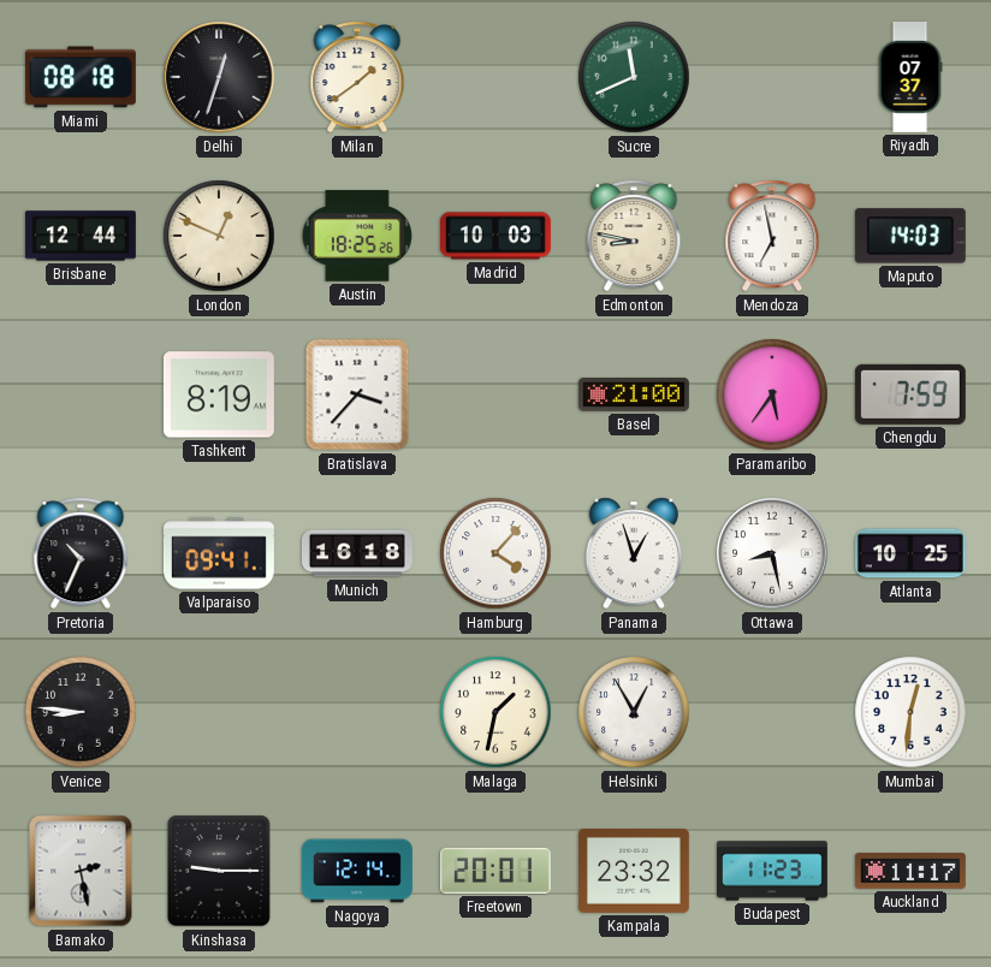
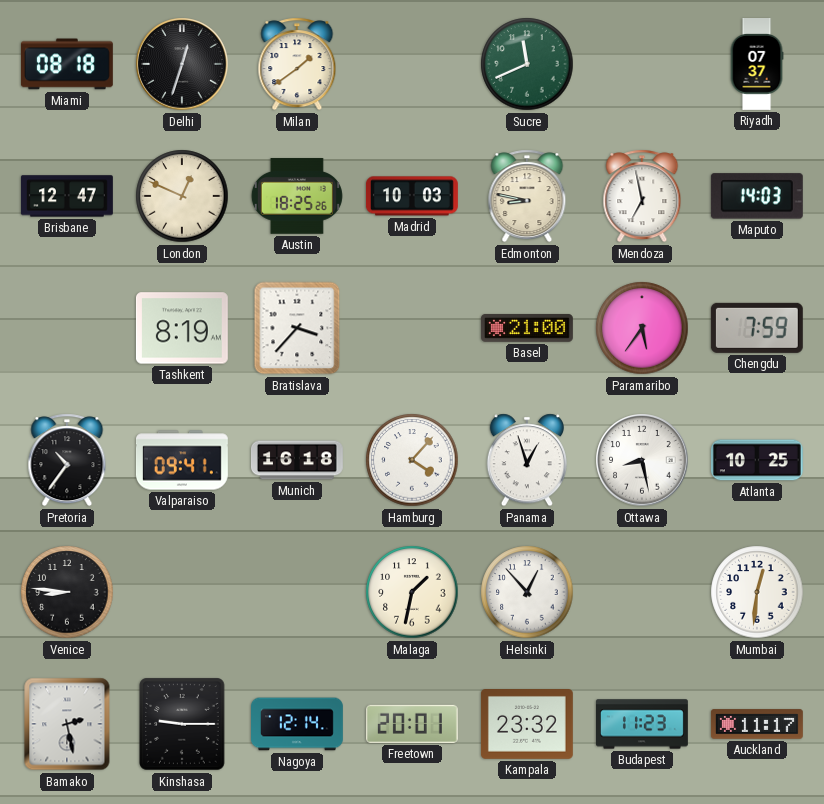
Brisbane: 12:44 -> 12:47 (67, 196)
Pretoria: 10:34 -> 10:36 (67, 460)
Helsinki: 12:55 -> 12:53 (527, 592)
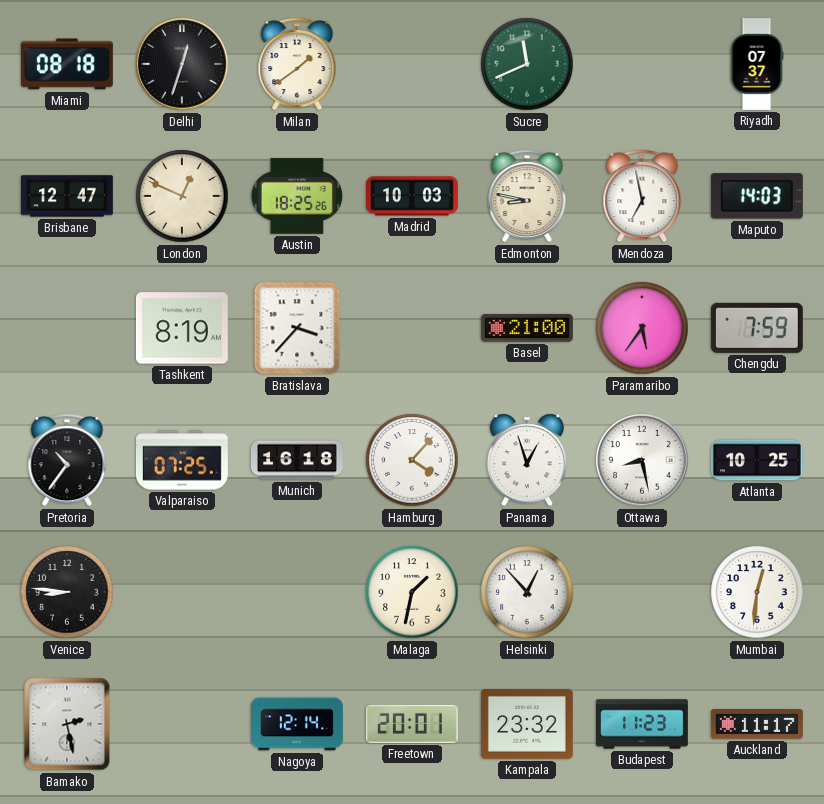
Valparaiso: 09:41 -> 07:25 (182, 460)
Kinshasa: 9:15 -> none (182, 724)
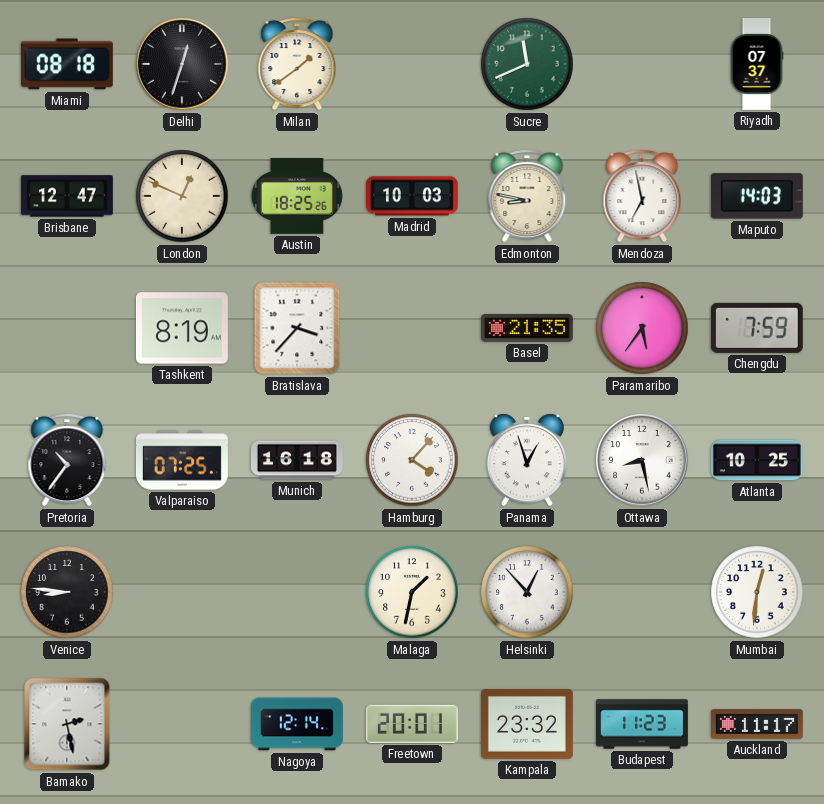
Basel: 21:00 -> 21:35 (527, 328)
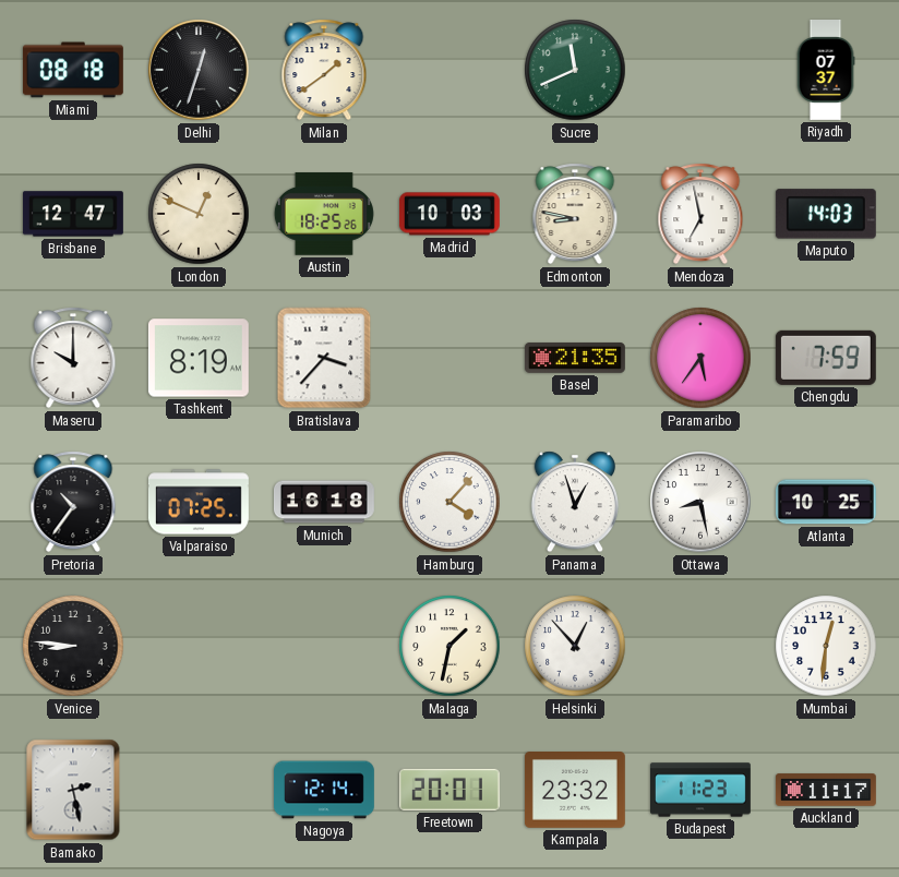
Maseru: none -> 10:00 (73, 358)
